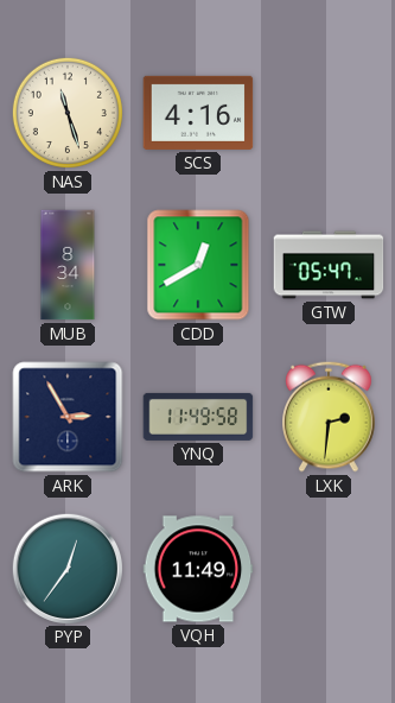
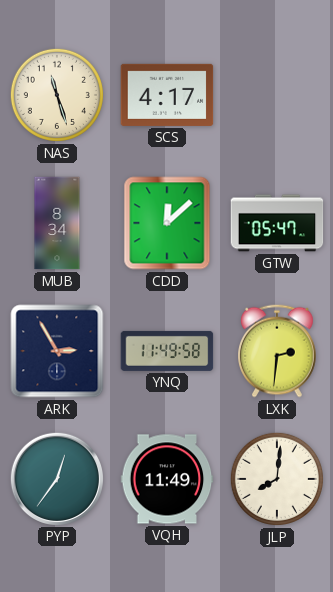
SCS: 4:16 -> 4:17 (167, 95)
CDD: 12:40 -> 12:08 (167, 223)
JLP: none -> 8:01 (277, 479)
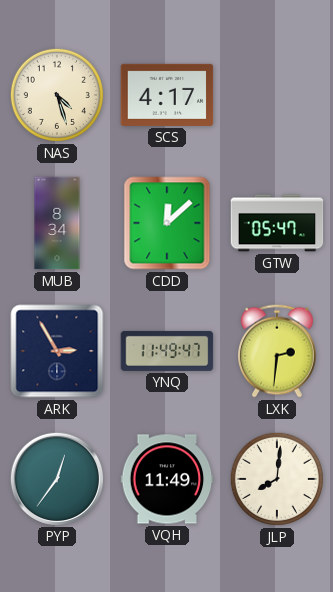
NAS: 11:27 -> 4:27 (57, 95)
YNQ: 11:49:58 -> 11:49:47 (167, 351)
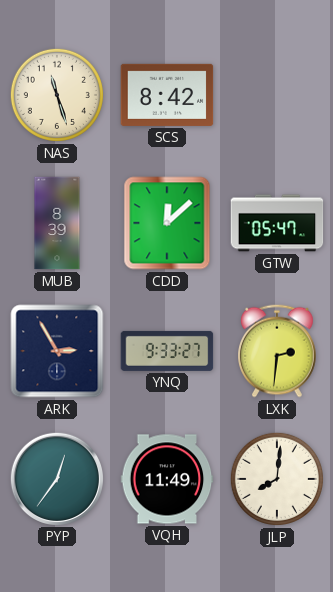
NAS: 4:27 -> 11:27 (57, 95)
SCS: 4:17 -> 8:42 (167, 95)
MUB: 8:34 -> 8:39 (57, 223)
YNQ: 11:49 -> 9:33 (167, 351)
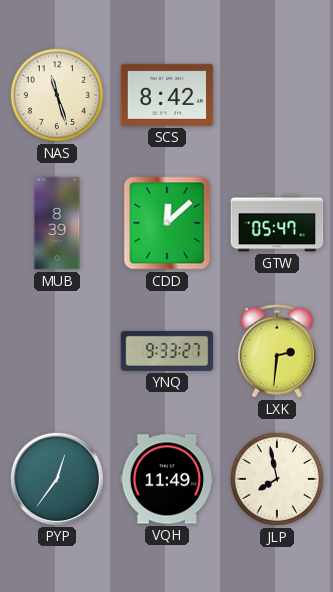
ARK: 2:55 -> none (57, 351)
JLP: 8:01 -> 7:58 (277, 479)
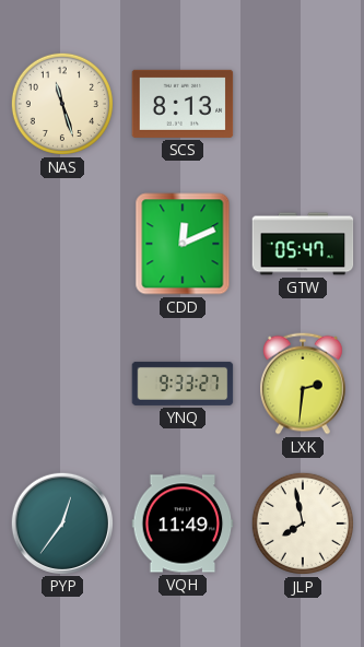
SCS: 8:42 -> 8:13 (183, 104)
MUB: 8:39 -> none (57, 223)
CDD: 12:08 -> 12:11 (183, 244)
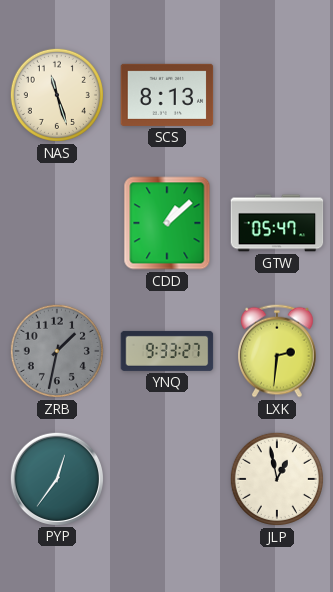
CDD: 12:11 -> 1:08 (167, 223)
ZRB: none -> 1:32 (57, 351)
VQH: 11:49 -> none (183, 524)
JLP: 7:58 -> 12:58 (277, 479)
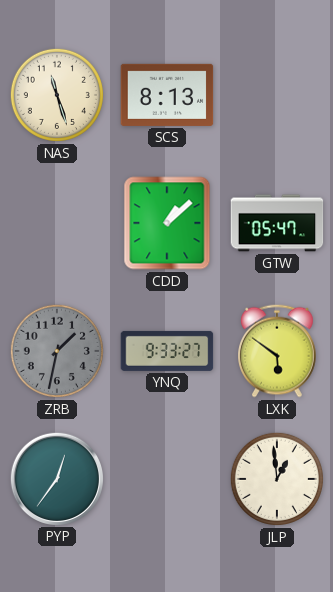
LXK: 2:31 -> 5:51 (278, 351)
JLP: 12:58 -> 12:59 (277, 479)
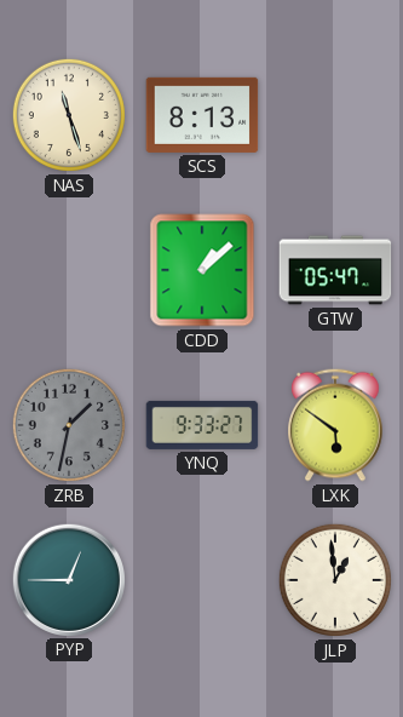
PYP: 12:36 -> 12:45 (68, 579)
